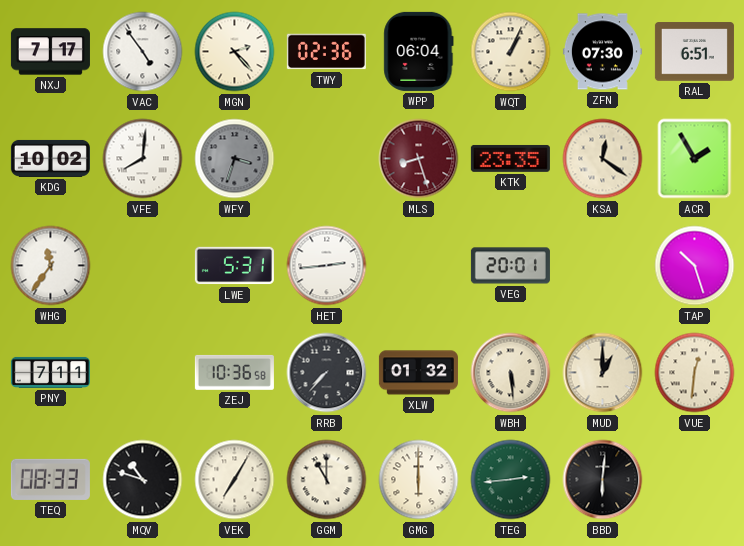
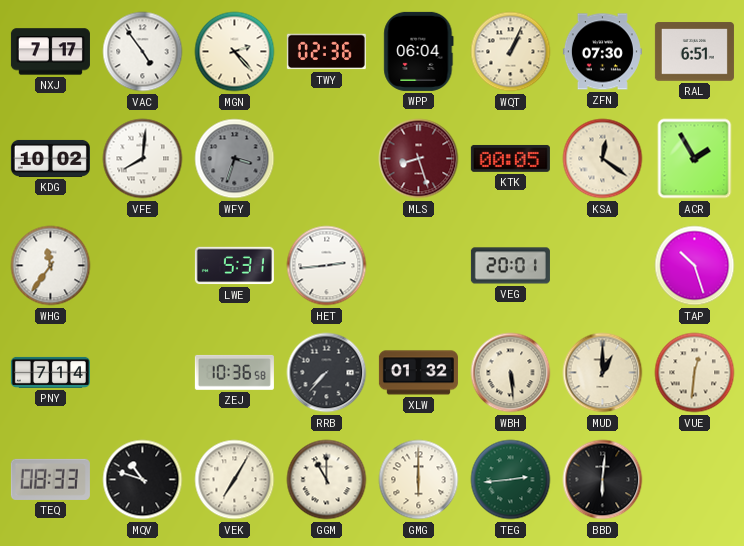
KTK: 23:35 -> 00:05 (510, 158)
PNY: 7:11 -> 7:14 (50, 372)
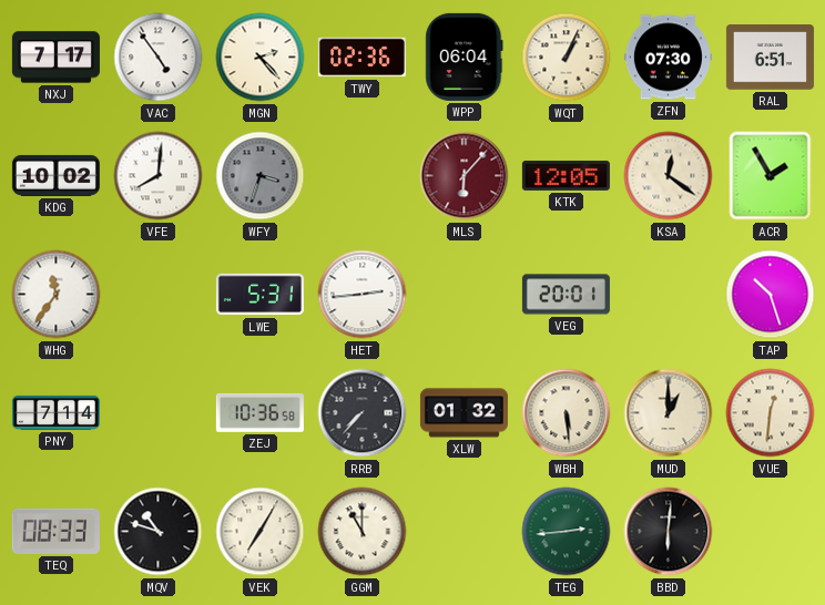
MLS: 8:27 -> 6:07 (465, 176)
KTK: 00:05 -> 12:05 (566, 175)
GMG: 6:00 -> none (419, 480)
